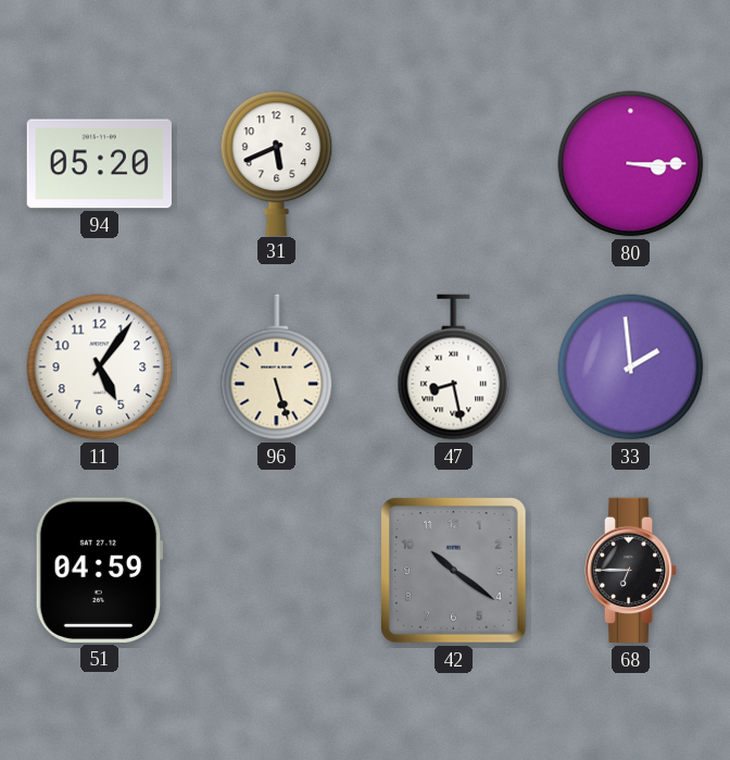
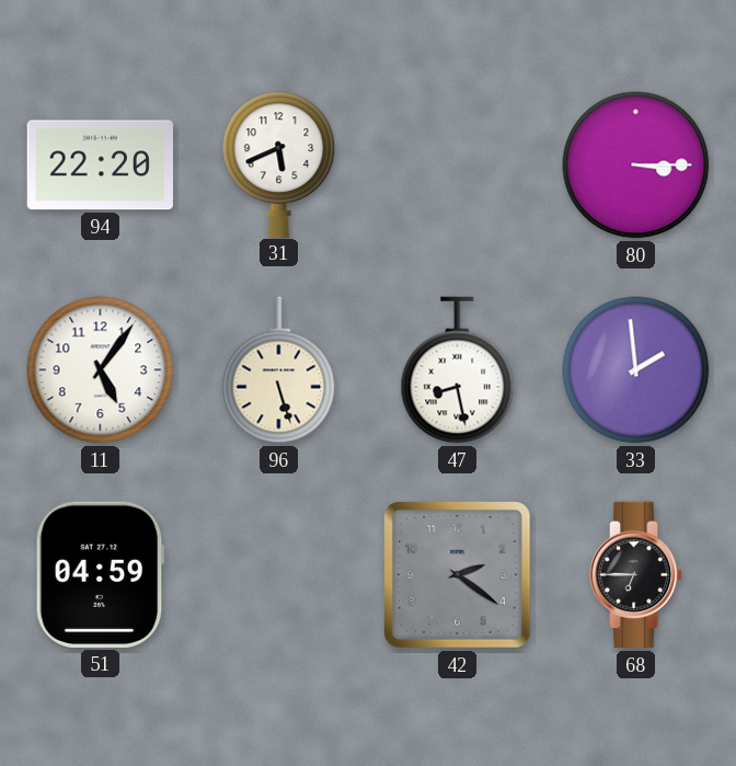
94: 05:20 -> 22:20 (100, 165)
42: 10:21 -> 2:21 (458, 575)
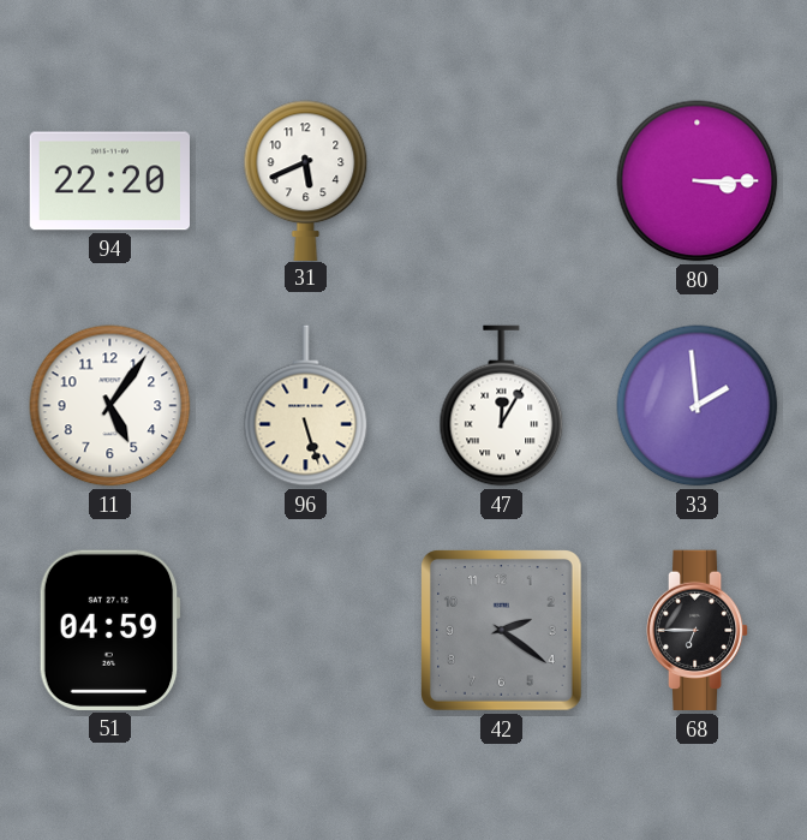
47: 8:28 -> 12:05 (502, 406)
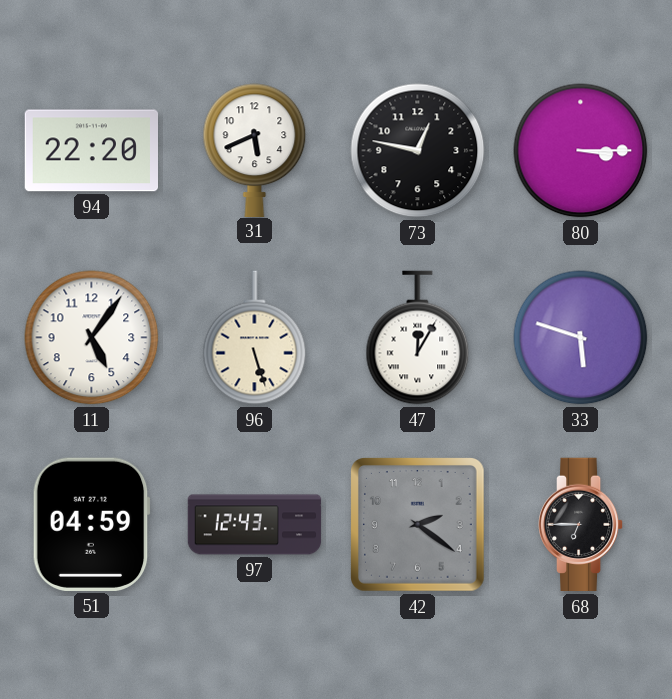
73: none -> 12:47 (418, 151)
33: 1:59 -> 5:48 (581, 338)
97: none -> 12:43 (255, 525)
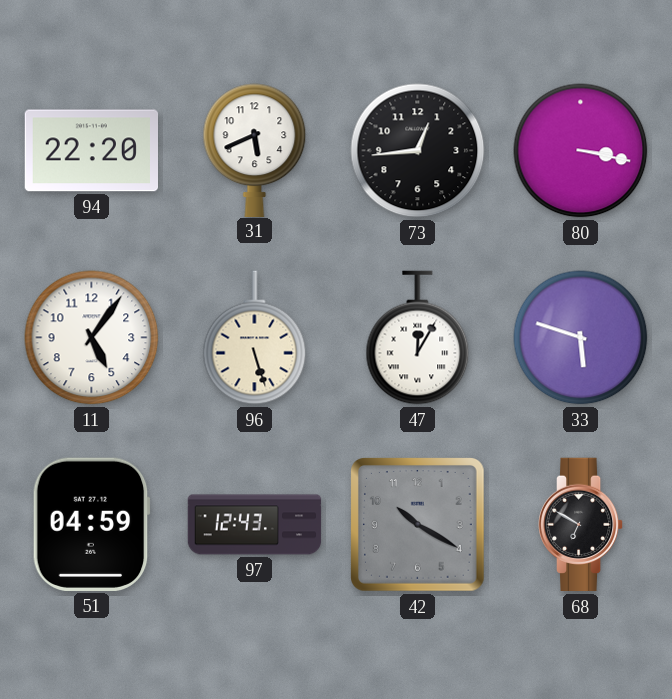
73: 12:47 -> 12:44 (418, 151)
80: 3:15 -> 3:17 (581, 151)
42: 2:21 -> 10:20 (418, 525)
68: 6:45 -> 6:50 (581, 525)
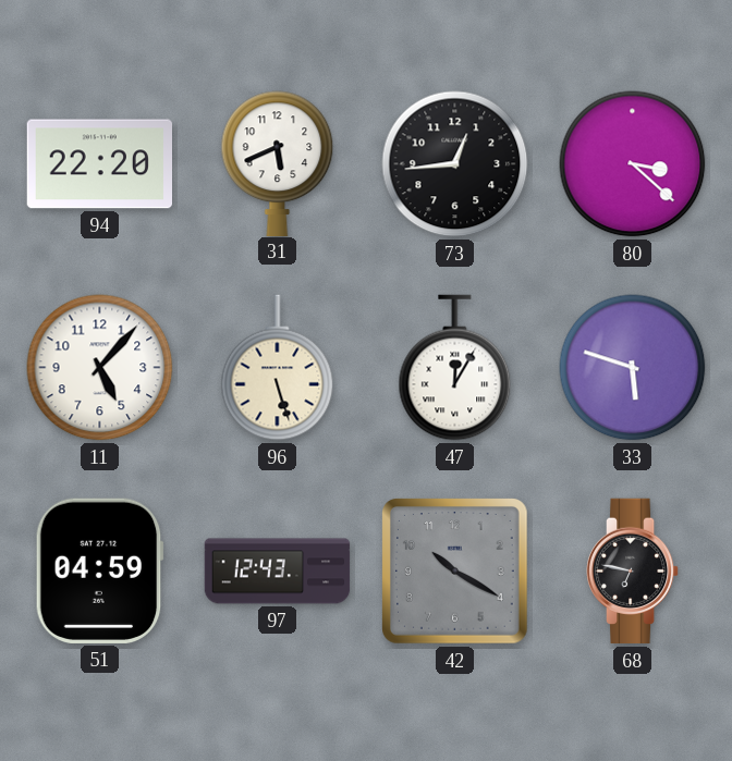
80: 3:17 -> 3:22 (633, 164)
11: 5:06 -> 5:07 (100, 368)
68: 6:50 -> 6:47 (633, 572)
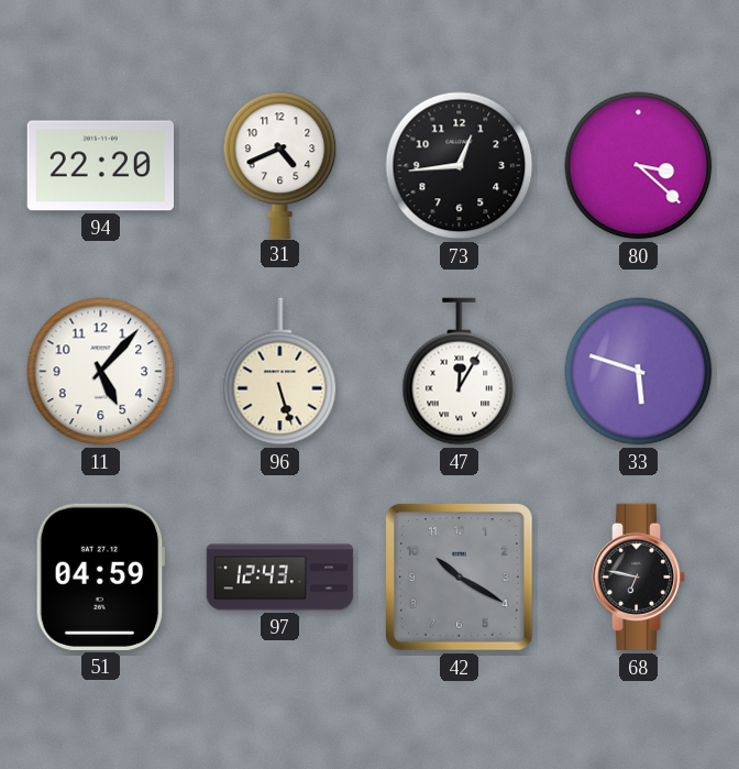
31: 5:41 -> 4:41 (280, 165)
